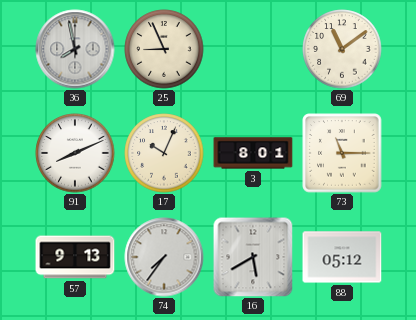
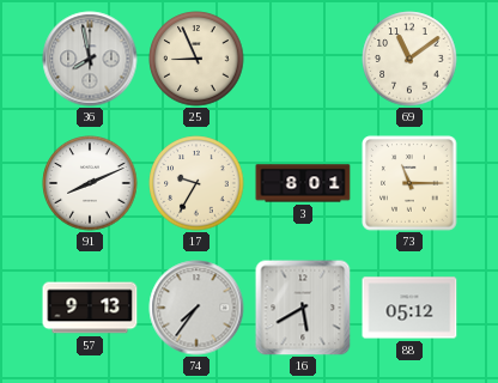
17: 10:04 -> 9:35 (196, 183)
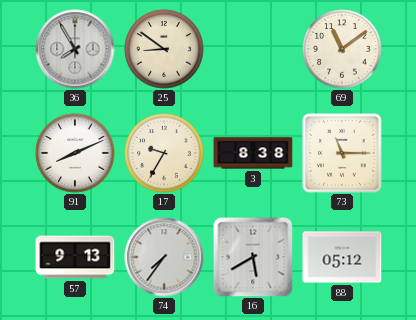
36: 7:58 -> 7:55 (75, 49)
25: 8:56 -> 8:51 (164, 49)
3: 8:01 -> 8:38 (253, 153)
